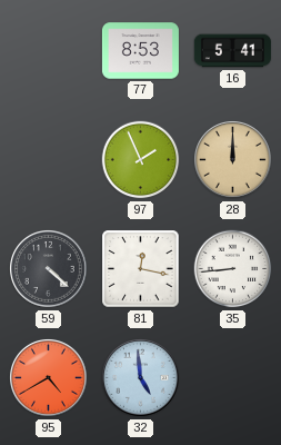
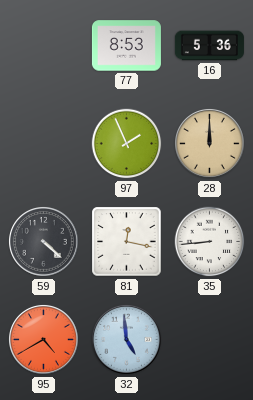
16: 5:41 -> 5:36 (209, 46)
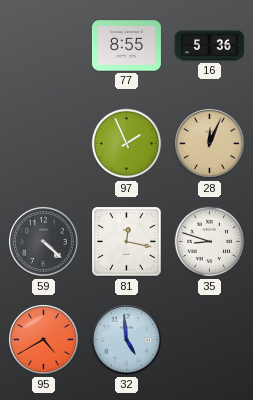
77: 8:53 -> 8:55 (126, 46)
28: 12:00 -> 12:04 (209, 143)
35: 8:44 -> 8:48 (210, 242)
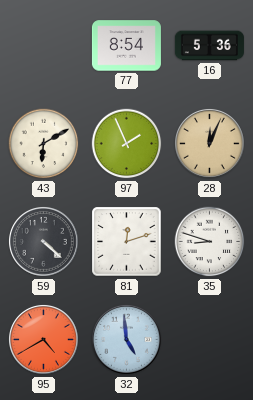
77: 8:55 -> 8:54 (126, 46)
43: none -> 6:10 (44, 144)
81: 12:17 -> 12:12 (127, 242)
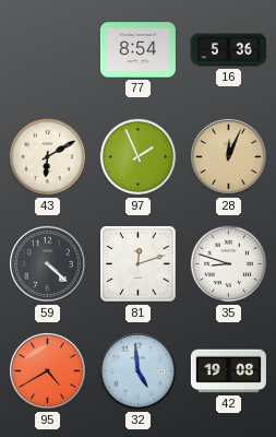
42: none -> 19:08 (228, 371)
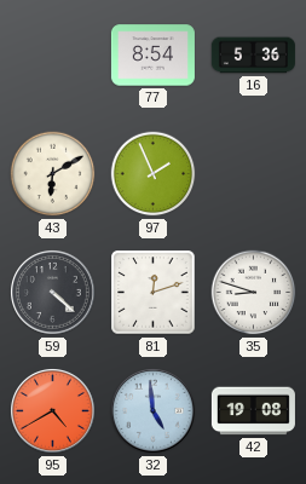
28: 12:04 -> none (228, 156)
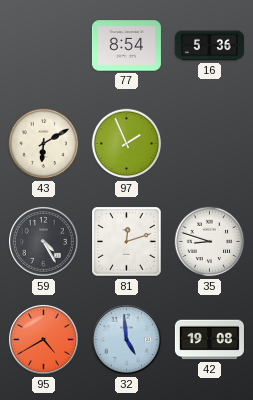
59: 4:22 -> 4:25 (43, 241)
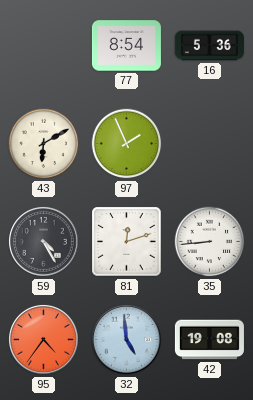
35: 8:48 -> 8:44 (210, 242)
95: 4:40 -> 4:36 (43, 339)
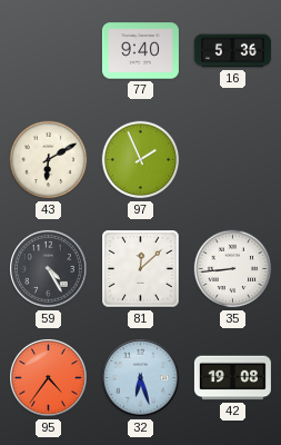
77: 8:54 -> 9:40 (140, 51)
81: 12:12 -> 12:08 (141, 269)
32: 4:59 -> 6:27 (140, 377)
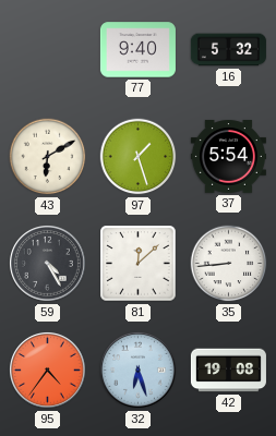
16: 5:36 -> 5:32 (228, 50)
97: 1:56 -> 1:27 (139, 157)
37: none -> 5:54 (228, 157)
